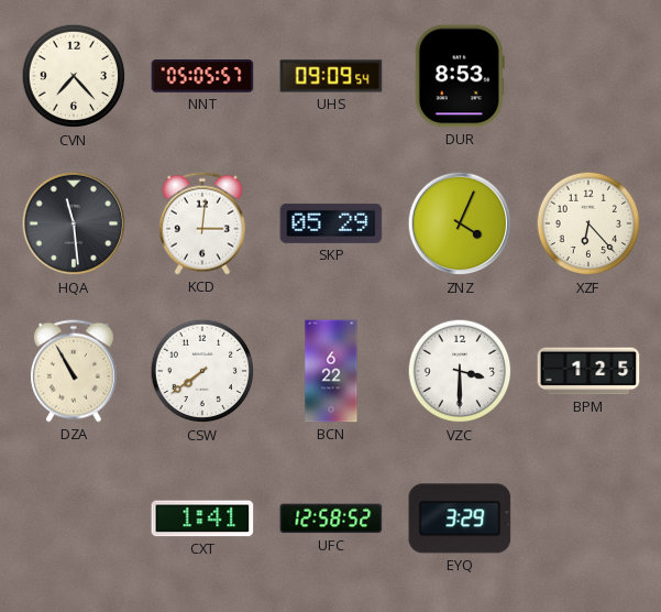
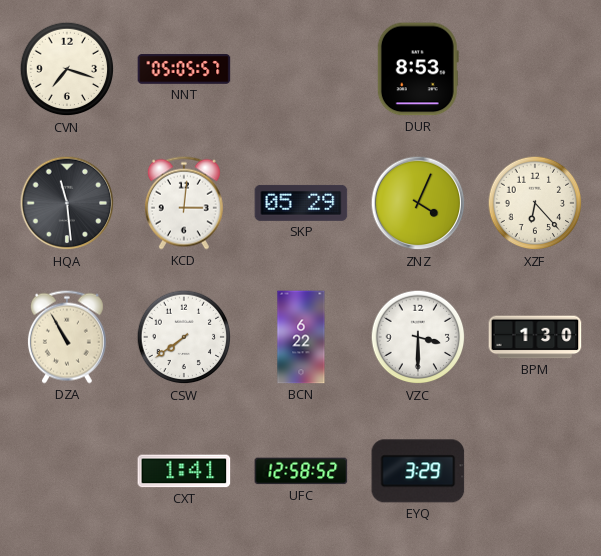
CVN: 7:23 -> 7:18 (67, 69)
UHS: 09:09 -> none (331, 76)
BPM: 1:25 -> 1:30 (535, 337)
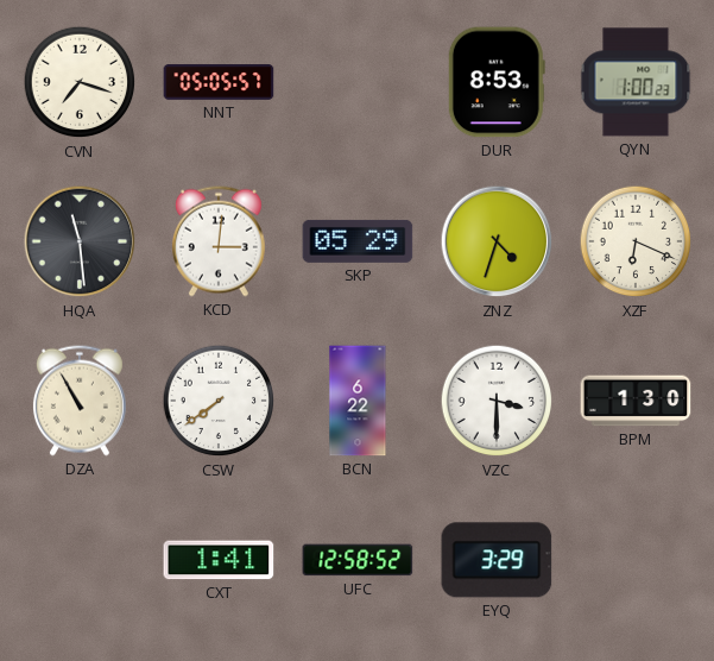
QYN: none -> 1:00 (636, 82)
ZNZ: 4:04 -> 4:33 (497, 241)
XZF: 6:23 -> 6:19 (636, 241)
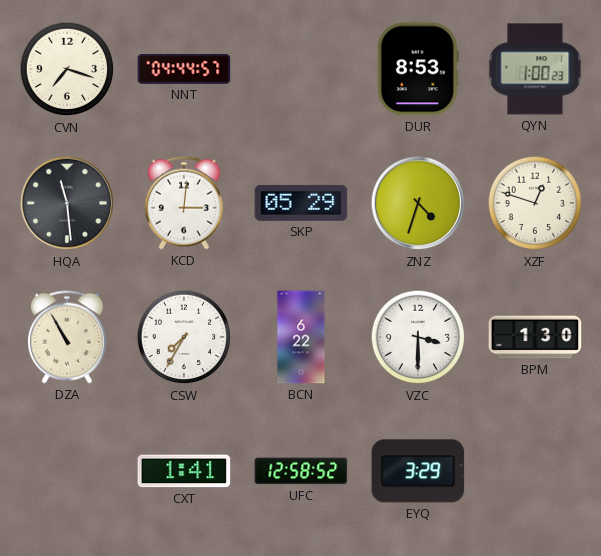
NNT: 05:05 -> 04:44 (184, 69)
XZF: 6:19 -> 12:48 (535, 203)
CSW: 7:39 -> 7:35 (184, 337)
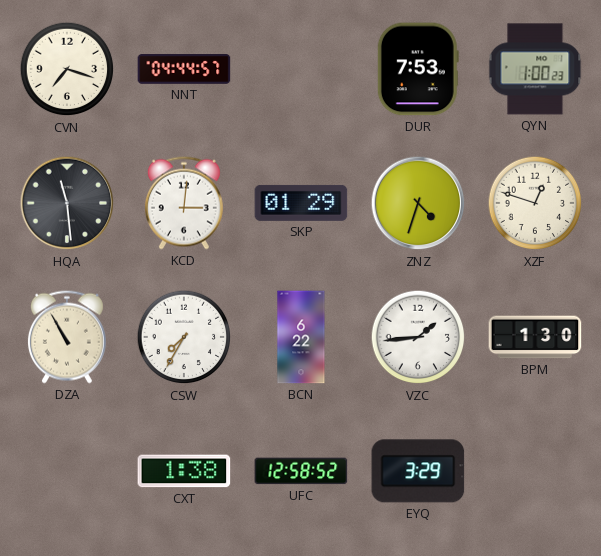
DUR: 8:53 -> 7:53 (418, 69)
SKP: 05:29 -> 01:29 (301, 203)
VZC: 3:30 -> 1:44 (418, 337)
CXT: 1:41 -> 1:38 (184, 471)
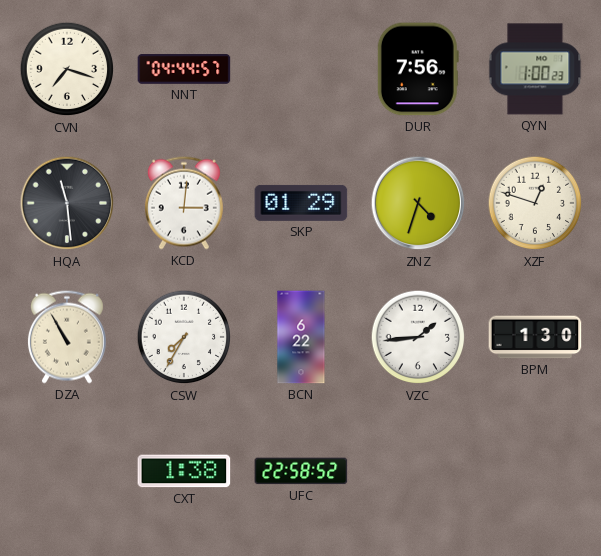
DUR: 7:53 -> 7:56 (418, 69)
UFC: 12:58 -> 22:58 (301, 471)
EYQ: 3:29 -> none (418, 471)
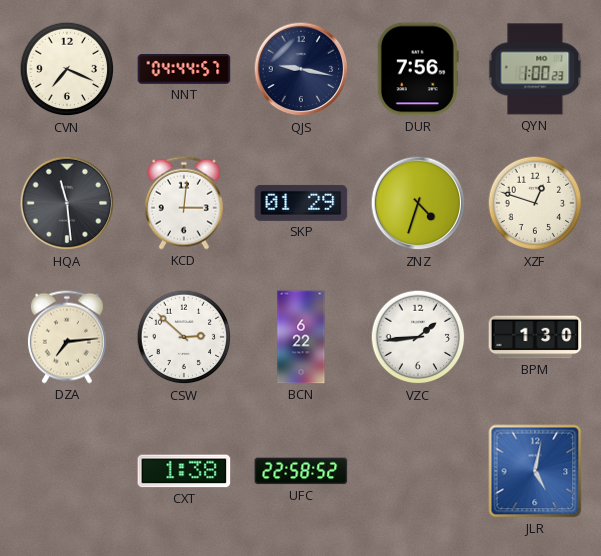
CVN: 7:18 -> 7:19 (67, 69)
QJS: none -> 9:17 (301, 69)
DZA: 10:55 -> 7:14 (67, 337)
CSW: 7:35 -> 2:52 (184, 337)
JLR: none -> 5:02 (535, 471)
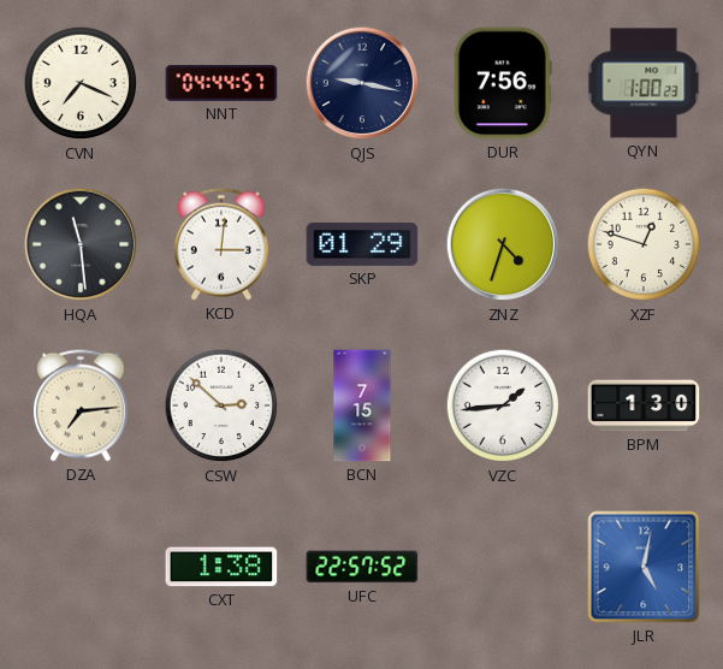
BCN: 6:22 -> 7:15 (362, 405)
UFC: 22:58 -> 22:57 (362, 567)
